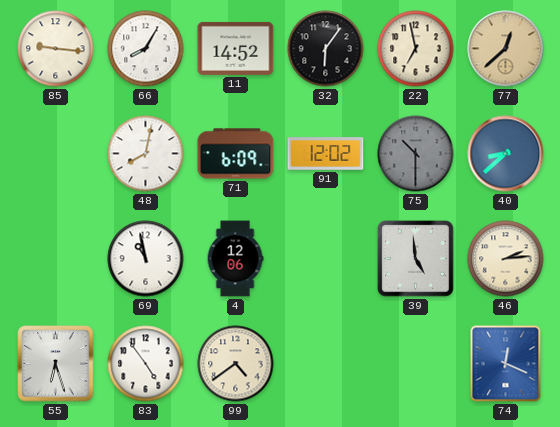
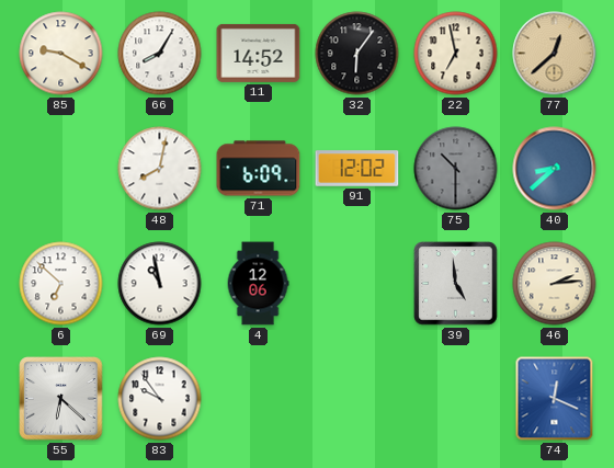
85: 9:16 -> 9:20 (61, 54)
6: none -> 6:52 (61, 284)
55: 6:27 -> 6:22 (61, 399)
83: 4:54 -> 9:54 (160, 399)
99: 4:39 -> none (236, 364)
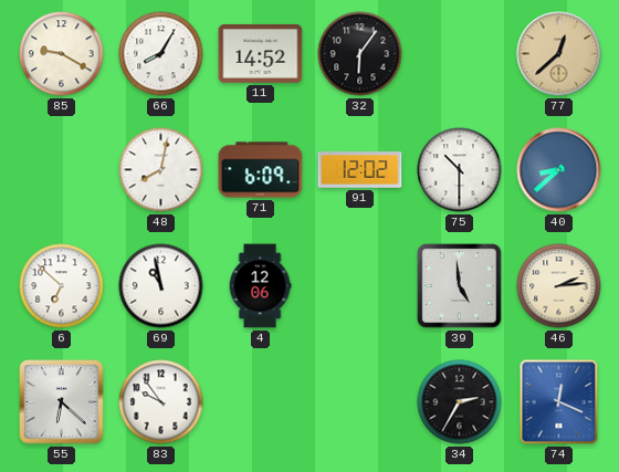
22: 6:58 -> none (456, 54)
75 dial: grey -> white (460, 170)
34: none -> 2:35 (460, 402)
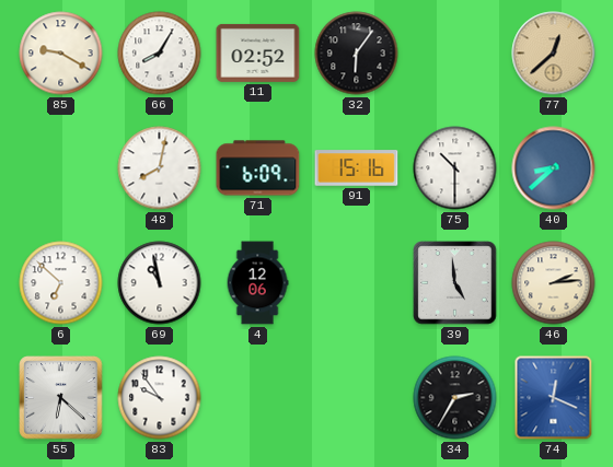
11: 14:52 -> 02:52 (258, 52)
91: 12:02 -> 15:16 (357, 168)
